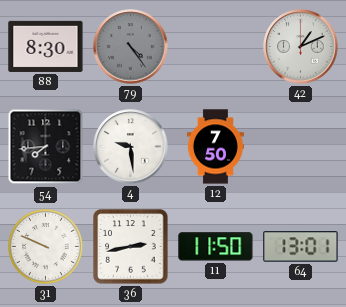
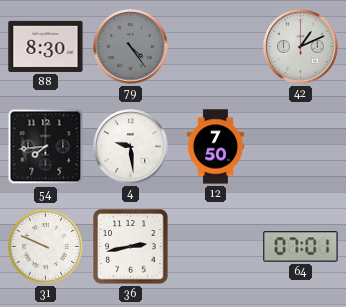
11: 11:50 -> none (216, 247)
64: 13:01 -> 07:01 (301, 247)
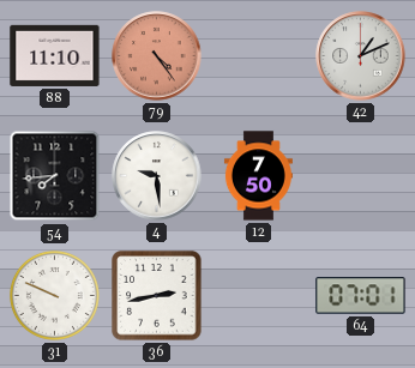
88: 8:30 -> 11:10 (55, 55)
79 dial: grey -> salmon (157, 56)
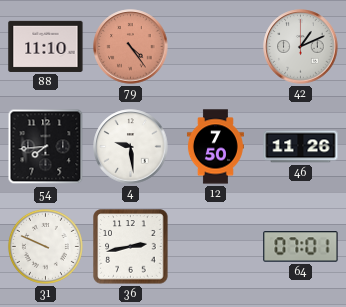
46: none -> 11:26 (301, 147)
